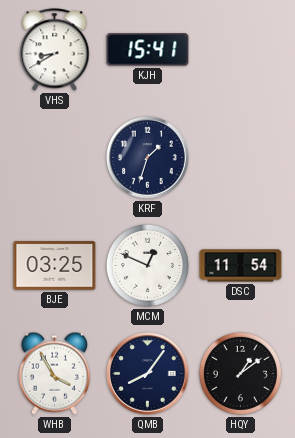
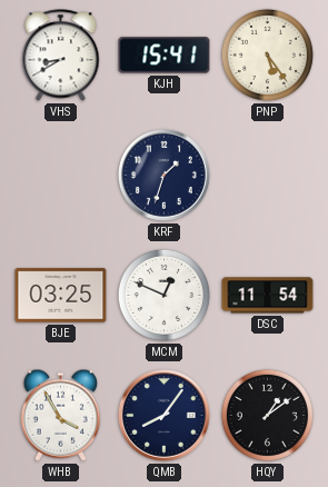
PNP: none -> 5:24 (267, 54)
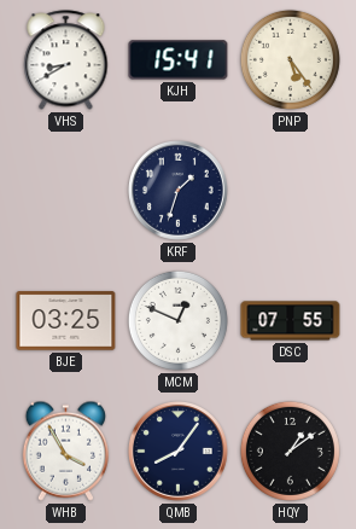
DSC: 11:54 -> 07:55 (291, 321)
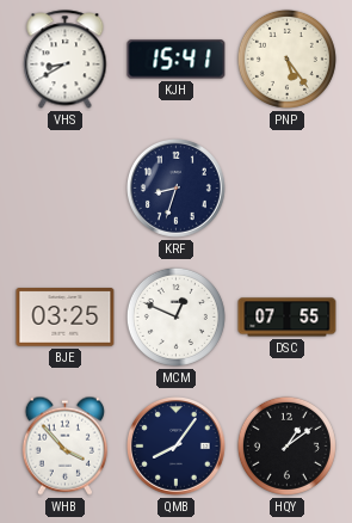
KRF: 1:33 -> 8:33 (177, 189)
WHB: 3:55 -> 3:53 (64, 445)
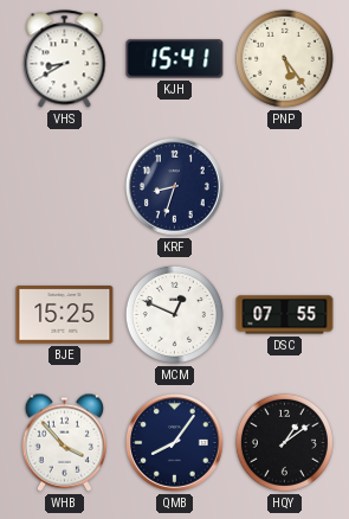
BJE: 03:25 -> 15:25 (65, 315)
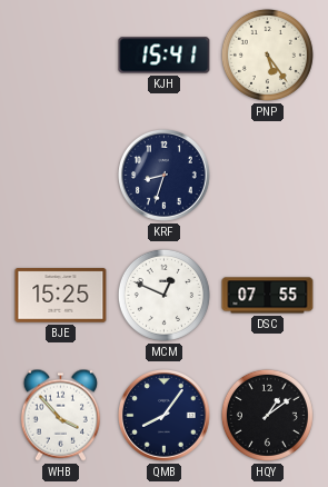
VHS: 8:40 -> none (65, 59)
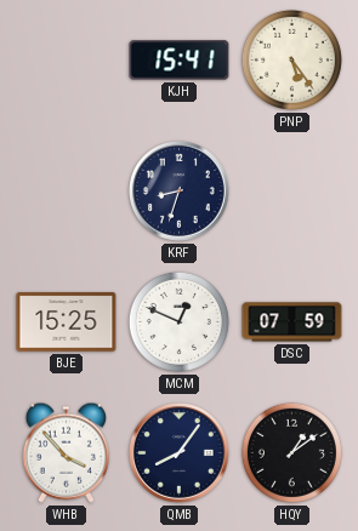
DSC: 07:55 -> 07:59 (292, 322)
